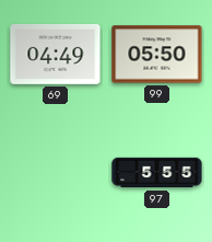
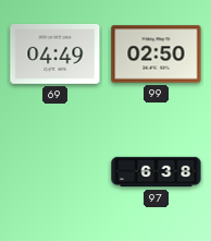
99: 05:50 -> 02:50 (157, 55)
97: 5:55 -> 6:38 (157, 172)
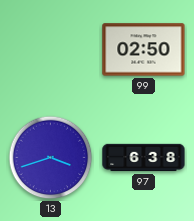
69: 04:49 -> none (55, 53)
13: none -> 3:42 (51, 158)
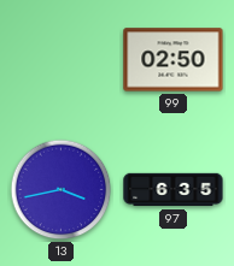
13: 3:42 -> 3:43 (62, 190)
97: 6:38 -> 6:35 (174, 190)
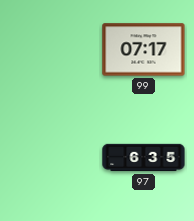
99: 02:50 -> 07:17 (144, 50)
13: 3:43 -> none (62, 190)
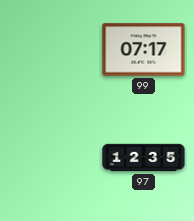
97: 6:35 -> 12:35 (144, 158)
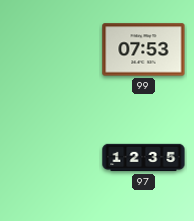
99: 07:17 -> 07:53 (144, 50)
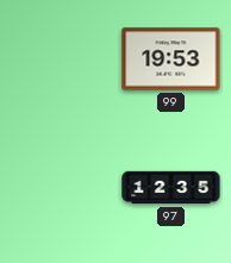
99: 07:53 -> 19:53 (171, 60)
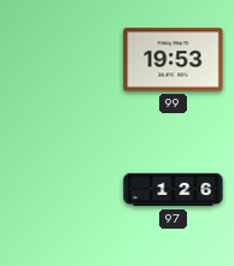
97: 12:35 -> 1:26 (174, 190)
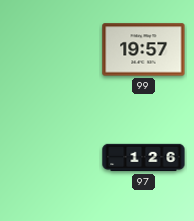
99: 19:53 -> 19:57 (144, 50)
